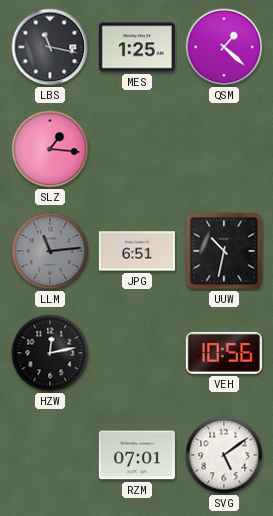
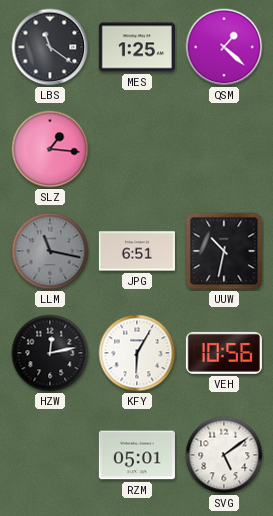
LBS: 11:17 -> 11:21 (50, 47)
LLM: 11:14 -> 11:17 (50, 251)
KFY: none -> 6:05 (137, 353)
RZM: 07:01 -> 05:01 (137, 455)
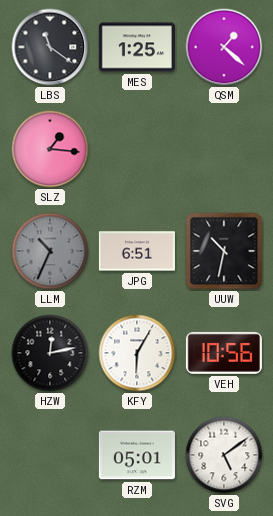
LLM: 11:17 -> 10:34 (50, 251)
